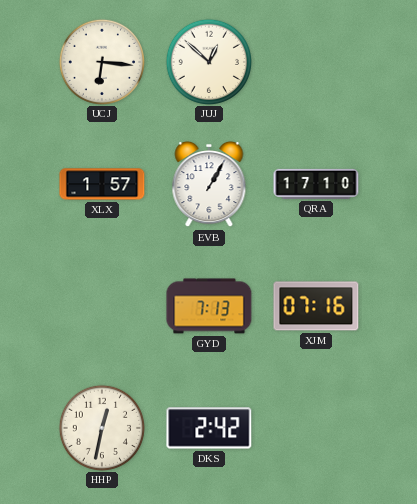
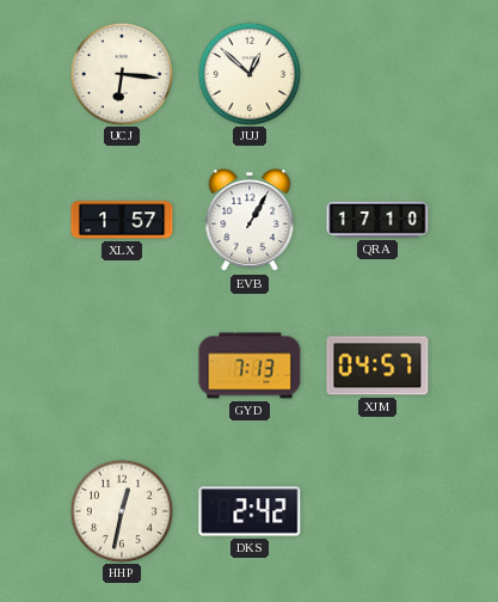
XJM: 07:16 -> 04:57 (377, 365)
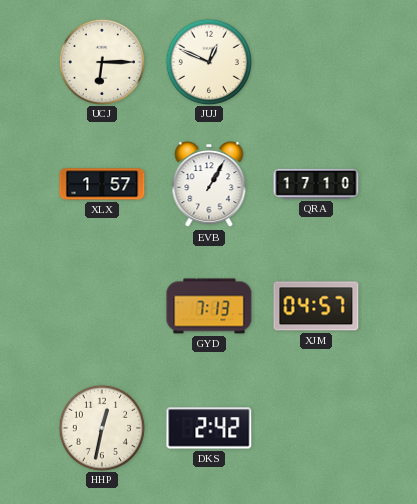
UCJ: 6:16 -> 6:15 (101, 61)
JUJ: 12:52 -> 12:49 (208, 61)
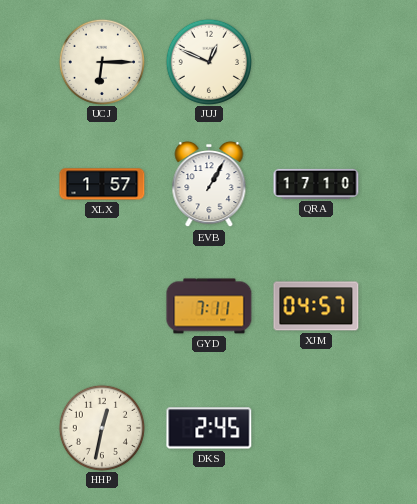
GYD: 7:13 -> 7:11 (209, 306)
DKS: 2:42 -> 2:45 (209, 428)
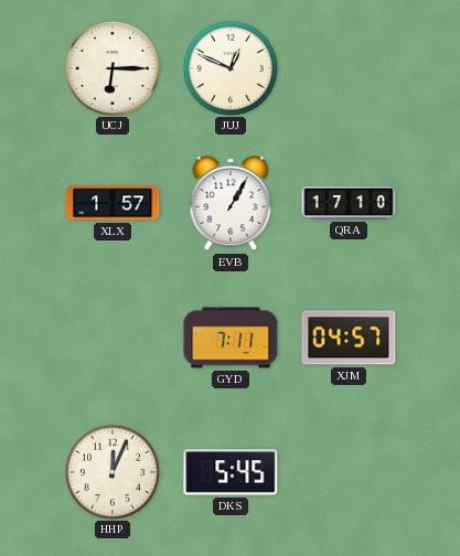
HHP: 12:32 -> 12:04 (111, 471)
DKS: 2:45 -> 5:45 (231, 472)
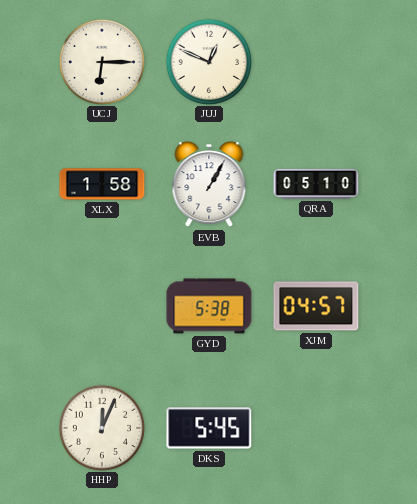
XLX: 1:57 -> 1:58 (102, 184)
QRA: 17:10 -> 05:10 (316, 184)
GYD: 7:11 -> 5:38 (209, 306)
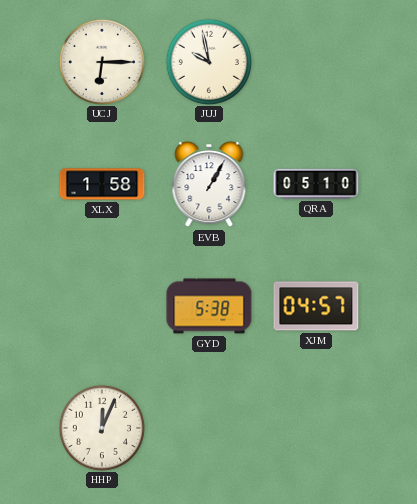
JUJ: 12:49 -> 9:58 (208, 61)
DKS: 5:45 -> none (209, 428)
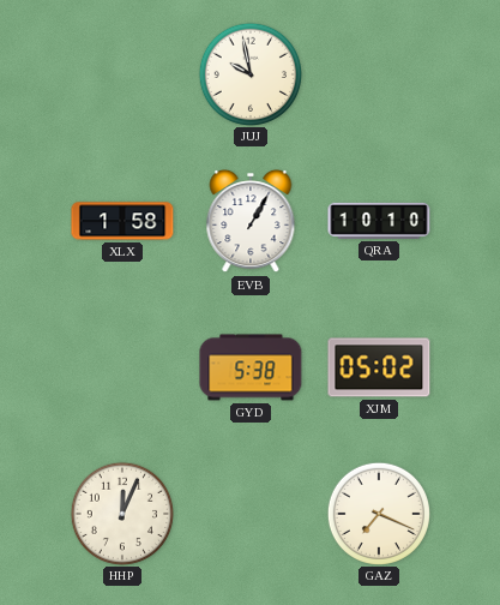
UCJ: 6:15 -> none (101, 61)
QRA: 05:10 -> 10:10 (379, 221)
XJM: 04:57 -> 05:02 (379, 367)
GAZ: none -> 7:19 (378, 513)
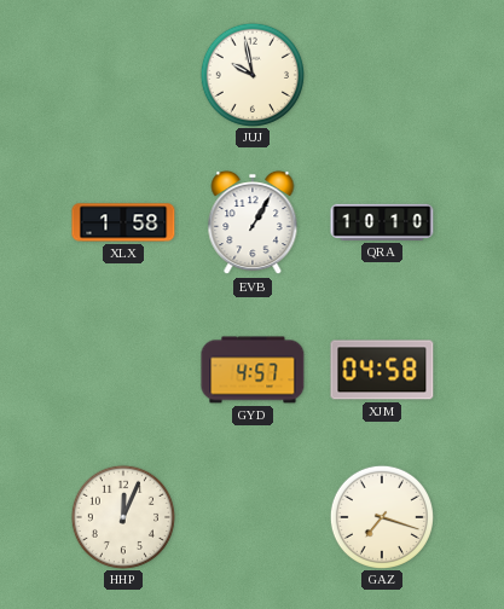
GYD: 5:38 -> 4:57 (253, 370)
XJM: 05:02 -> 04:58 (382, 370)
GAZ: 7:19 -> 7:18 (381, 516)
